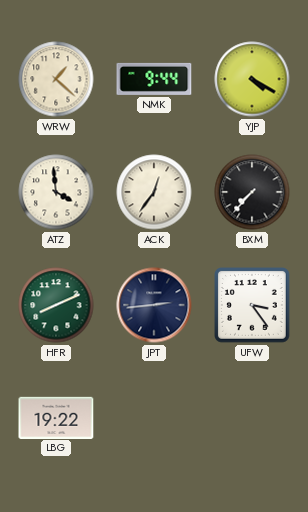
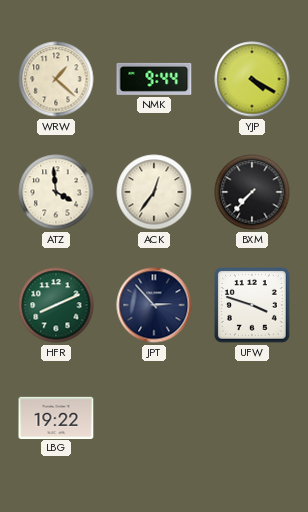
JPT: 2:44 -> 2:53 (154, 305)
UFW: 3:24 -> 3:48 (253, 306)
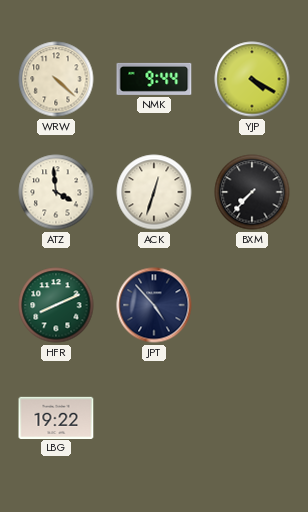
WRW: 1:22 -> 4:22 (56, 79)
ACK: 12:36 -> 12:33 (154, 192)
JPT: 2:53 -> 4:53 (154, 305)
UFW: 3:48 -> none (253, 306)
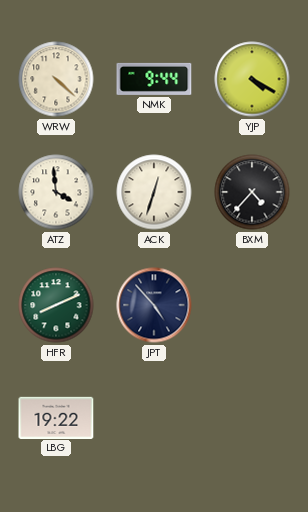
BXM: 7:37 -> 4:37 (252, 192)
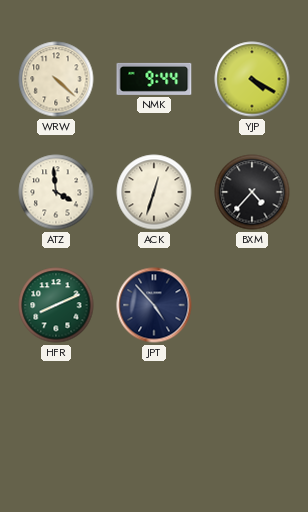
LBG: 19:22 -> none (56, 417)
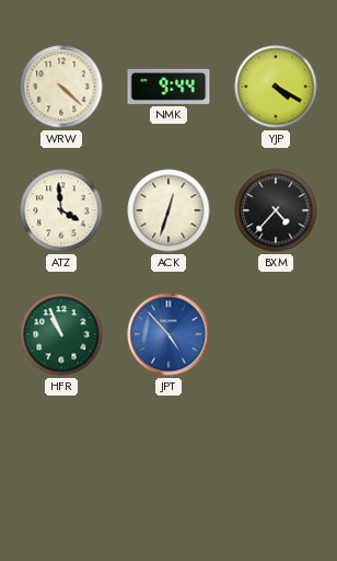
HFR: 8:11 -> 10:56 (61, 334)
JPT dial: navy -> blue (168, 334)
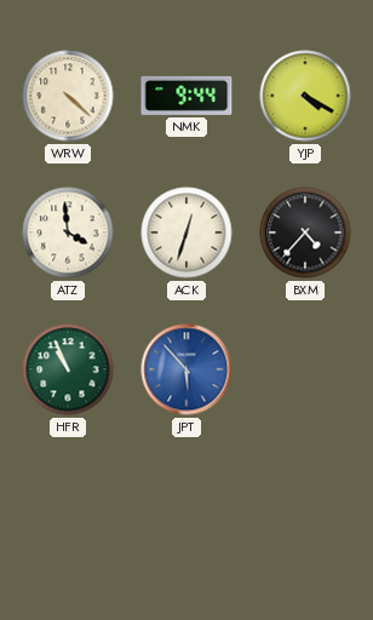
JPT: 4:53 -> 5:53 (187, 369)
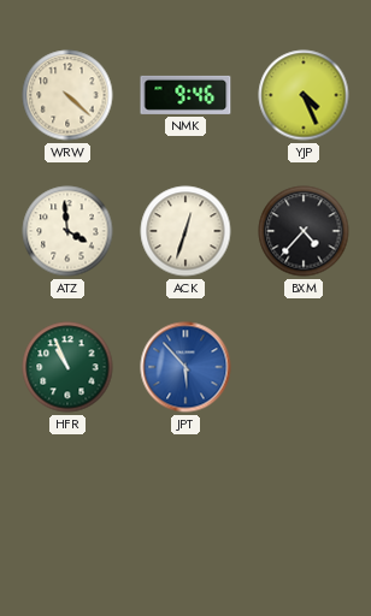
NMK: 9:44 -> 9:46 (185, 95)
YJP: 4:20 -> 4:26 (304, 95)
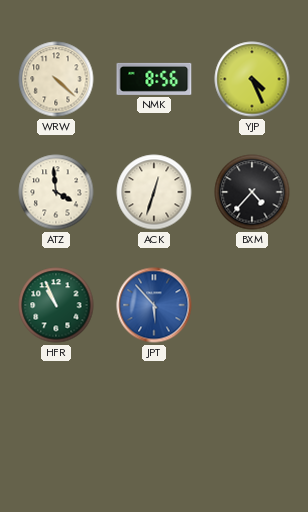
NMK: 9:46 -> 8:56 (154, 79)
